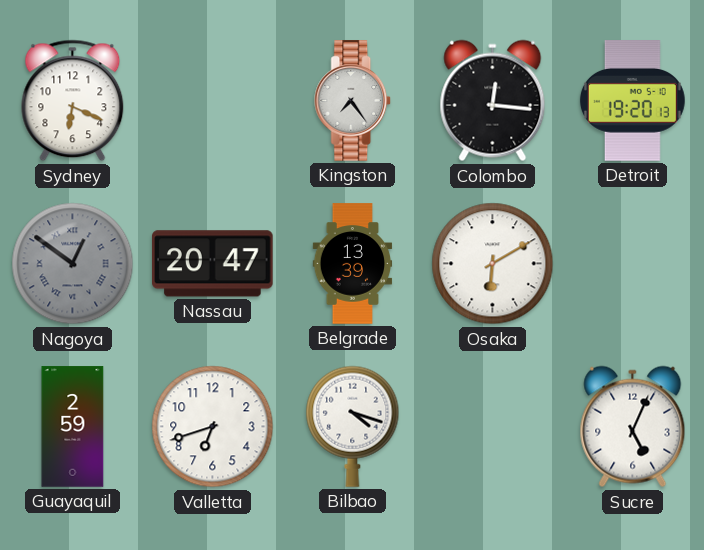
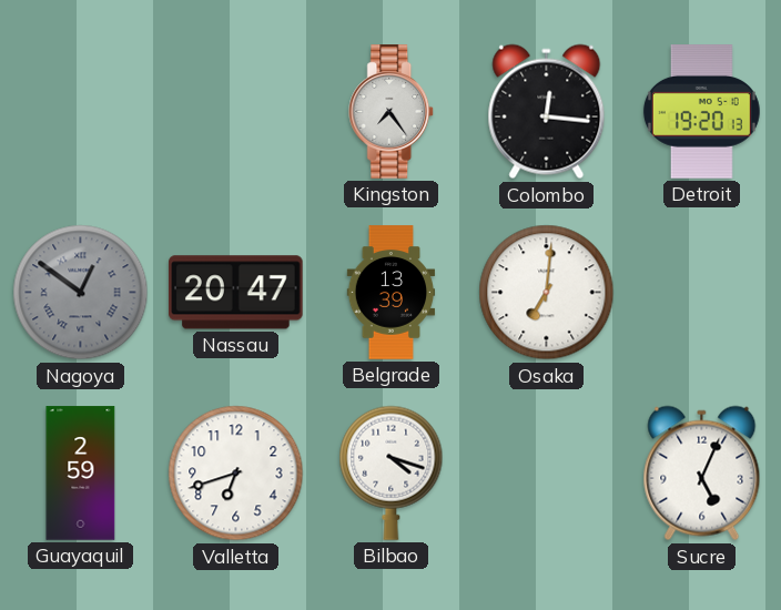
Sydney: 6:19 -> none (73, 101)
Osaka: 6:10 -> 7:01 (547, 293)
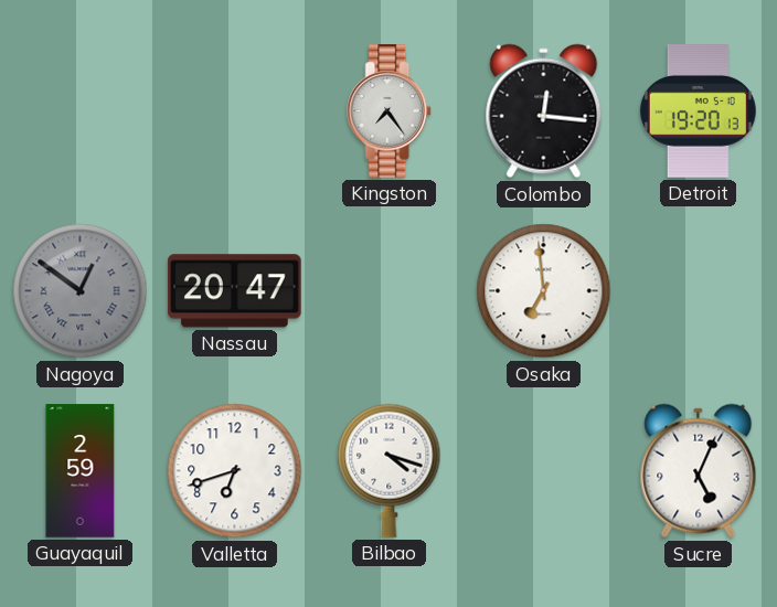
Belgrade: 13:39 -> none (392, 293)
Osaka: 7:01 -> 6:59 (544, 291)
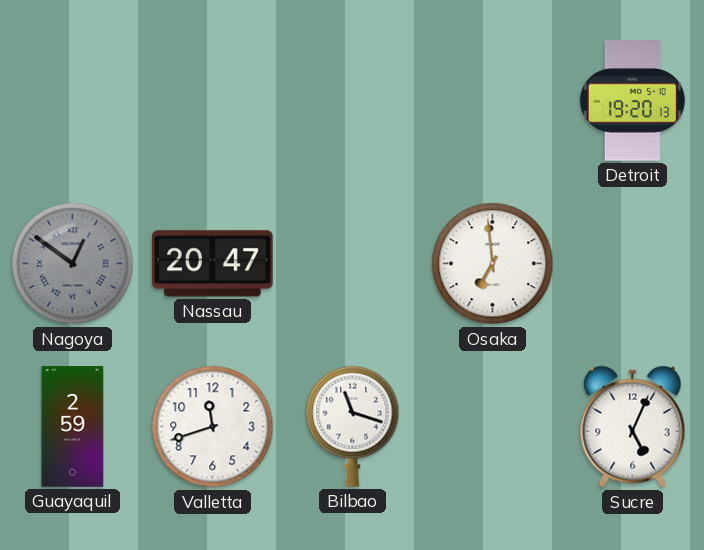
Kingston: 7:24 -> none (390, 111)
Colombo: 12:16 -> none (544, 111)
Valletta: 6:42 -> 11:42 (213, 427)
Bilbao: 4:18 -> 11:18 (353, 426)
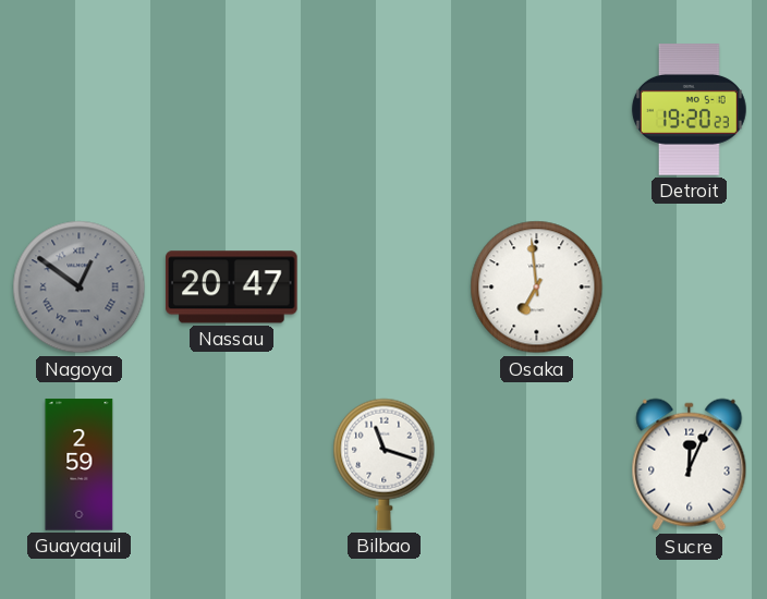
Detroit: 19:20:13 -> 19:20:23 (689, 110)
Valletta: 11:42 -> none (213, 427)
Sucre: 5:04 -> 12:04 (690, 465)
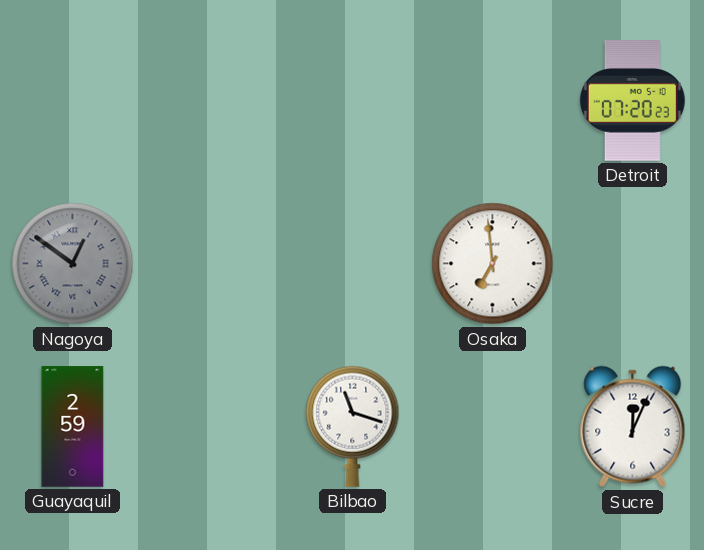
Detroit: 19:20 -> 07:20 (632, 101)
Nassau: 20:47 -> none (232, 288)
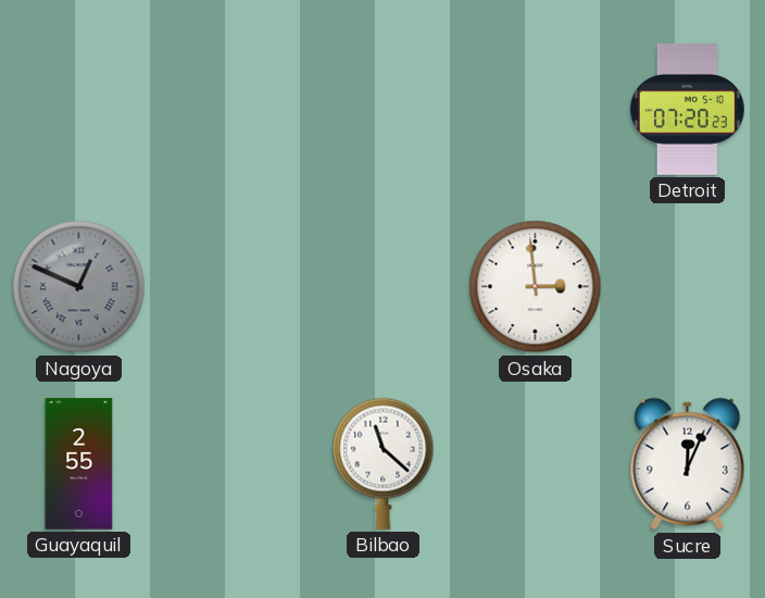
Nagoya: 12:51 -> 12:49 (79, 287)
Osaka: 6:59 -> 2:59 (536, 287)
Guayaquil: 2:59 -> 2:55 (79, 464)
Bilbao: 11:18 -> 11:22 (384, 463)
